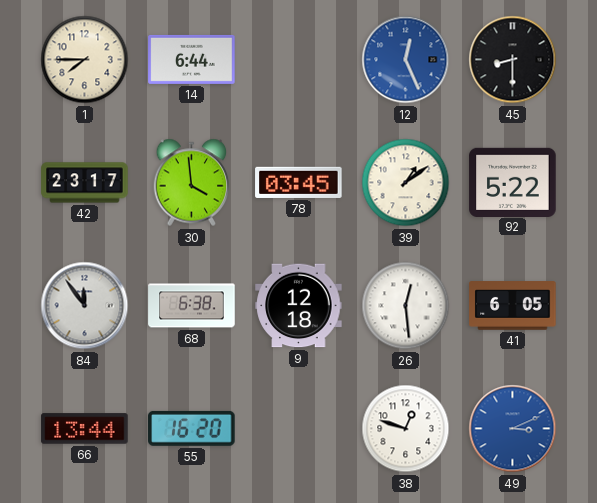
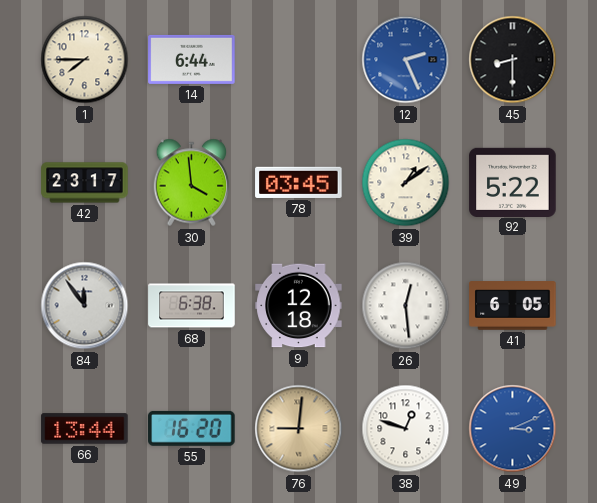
12: 12:26 -> 2:26 (406, 60)
76: none -> 9:01 (299, 429)
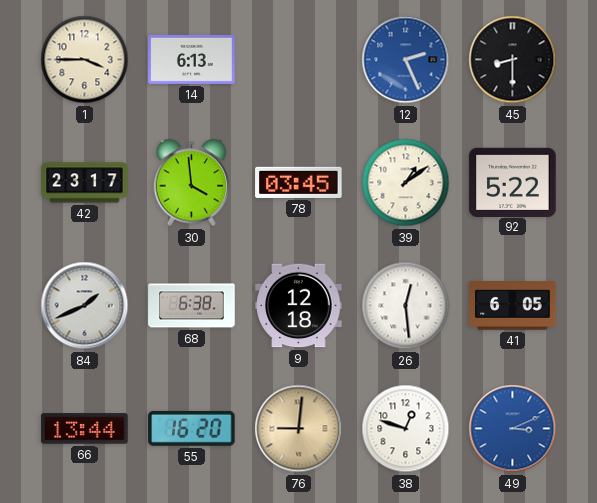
1: 7:45 -> 3:45 (85, 60)
14: 6:44 -> 6:13 (192, 59)
84: 11:54 -> 1:41 (85, 306)
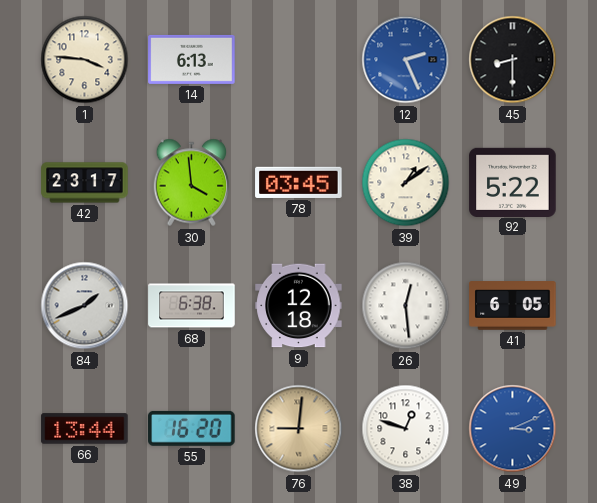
1: 3:45 -> 3:46 (85, 60)
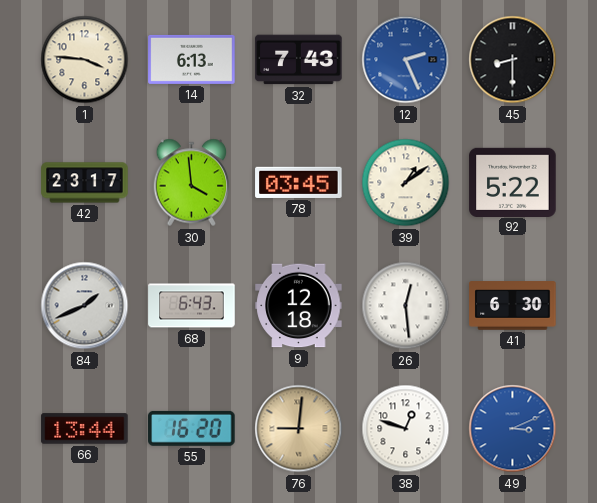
32: none -> 7:43 (299, 60)
68: 6:38 -> 6:43 (192, 306)
41: 6:05 -> 6:30 (513, 306)
